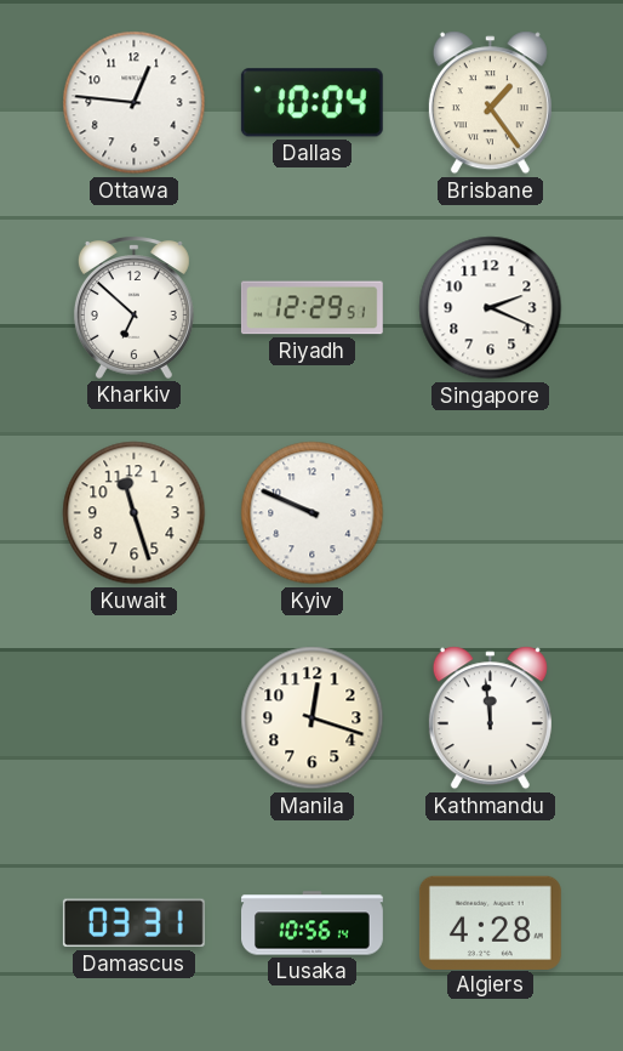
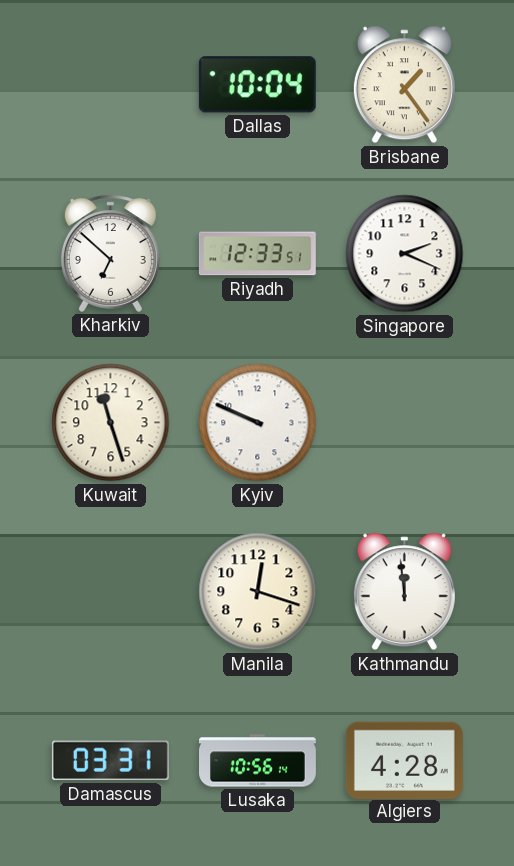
Ottawa: 12:46 -> none (135, 103)
Riyadh: 12:29 -> 12:33 (257, 254)
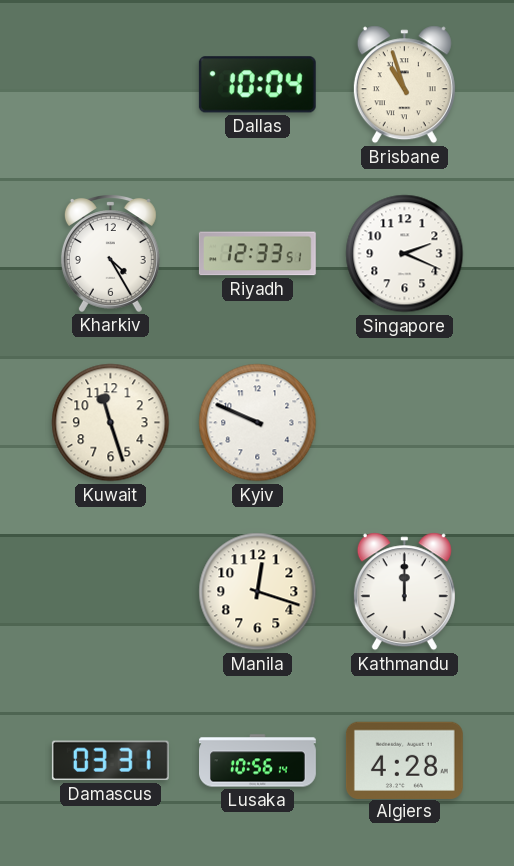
Brisbane: 1:24 -> 10:57 (404, 85)
Kharkiv: 6:52 -> 4:25 (110, 253)
Kathmandu: 11:59 -> 12:00 (404, 592)
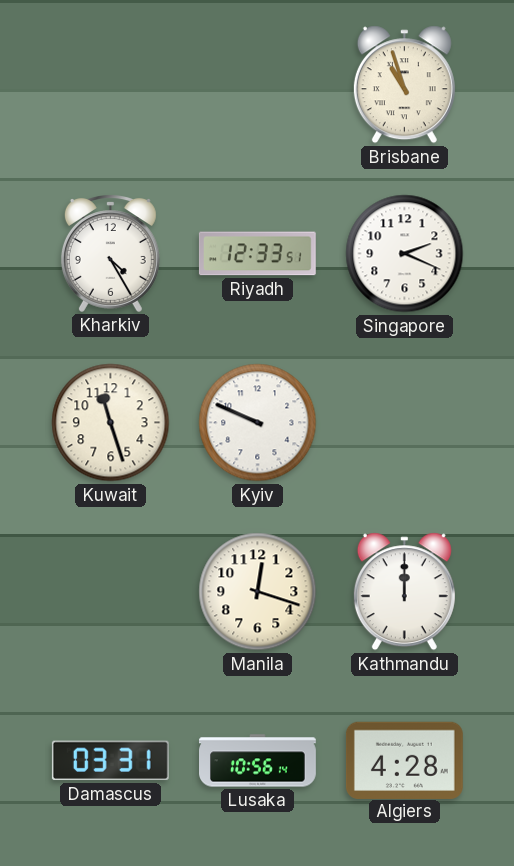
Dallas: 10:04 -> none (257, 85)
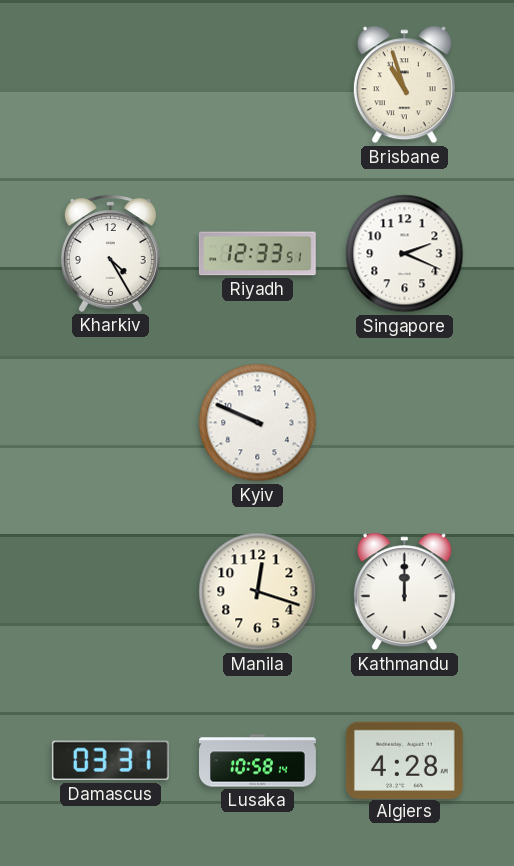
Kuwait: 11:27 -> none (111, 423)
Lusaka: 10:56 -> 10:58 (258, 761)
